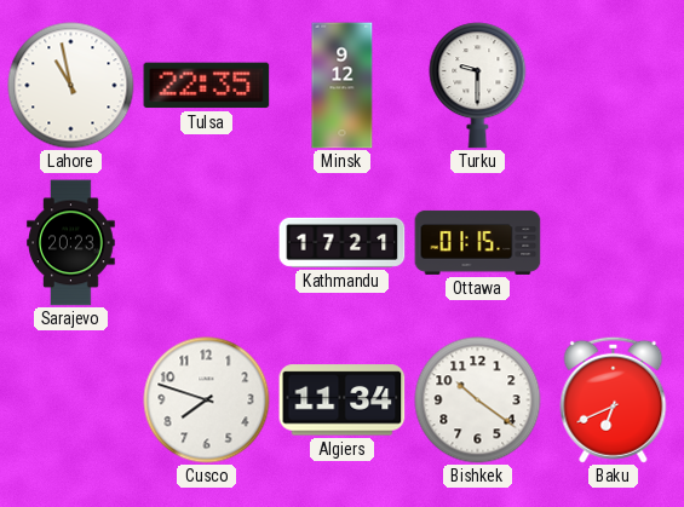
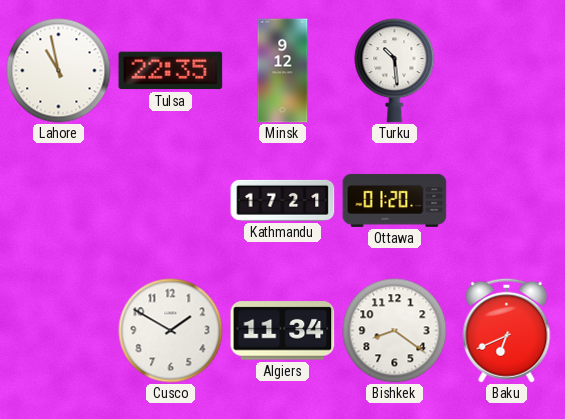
Turku: 9:30 -> 10:29 (395, 71)
Sarajevo: 20:23 -> none (71, 243)
Ottawa: 01:15 -> 01:20 (395, 200)
Cusco: 7:48 -> 1:50 (171, 331)
Bishkek: 10:21 -> 8:21 (395, 331)
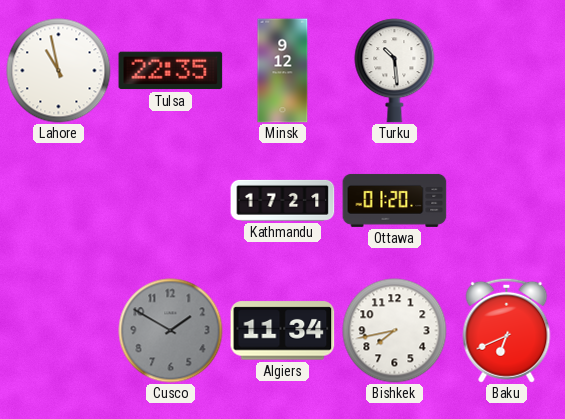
Cusco dial: white -> grey (171, 331)
Bishkek: 8:21 -> 7:43 (395, 331)
